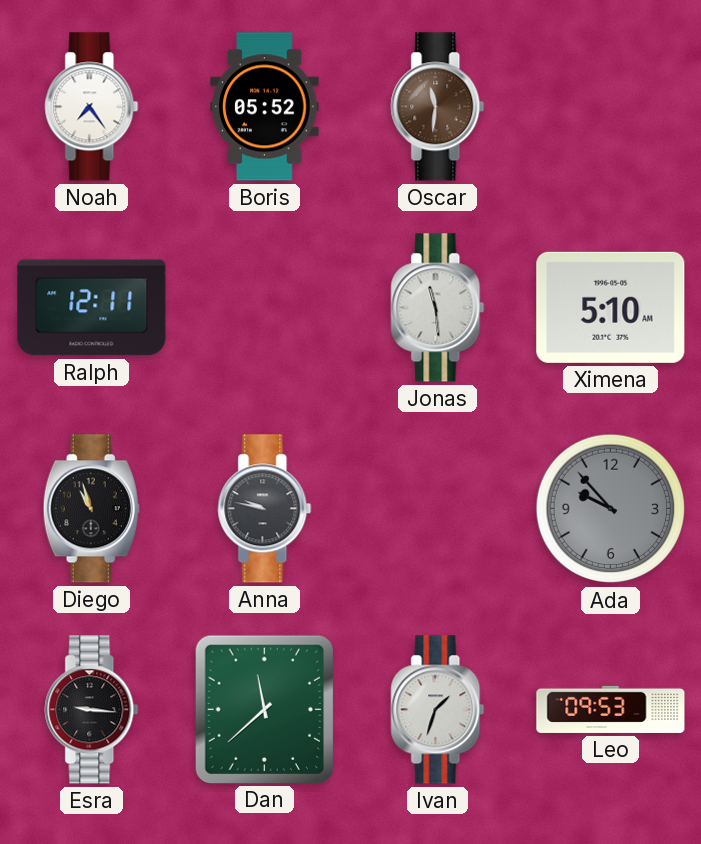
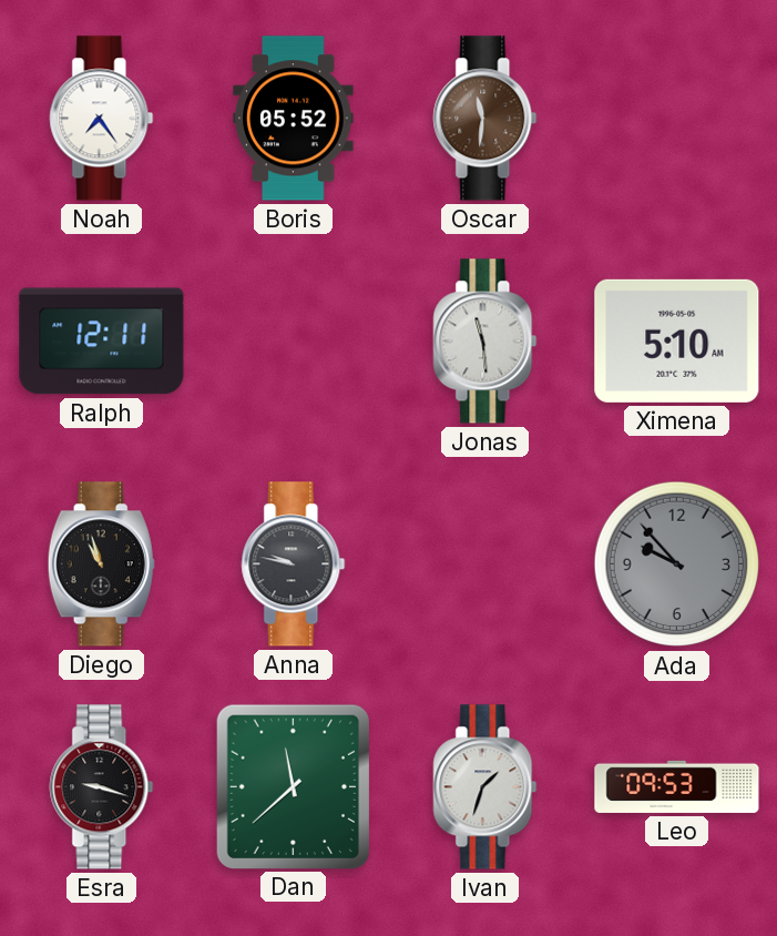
Esra: 9:16 -> 9:18 (102, 787)
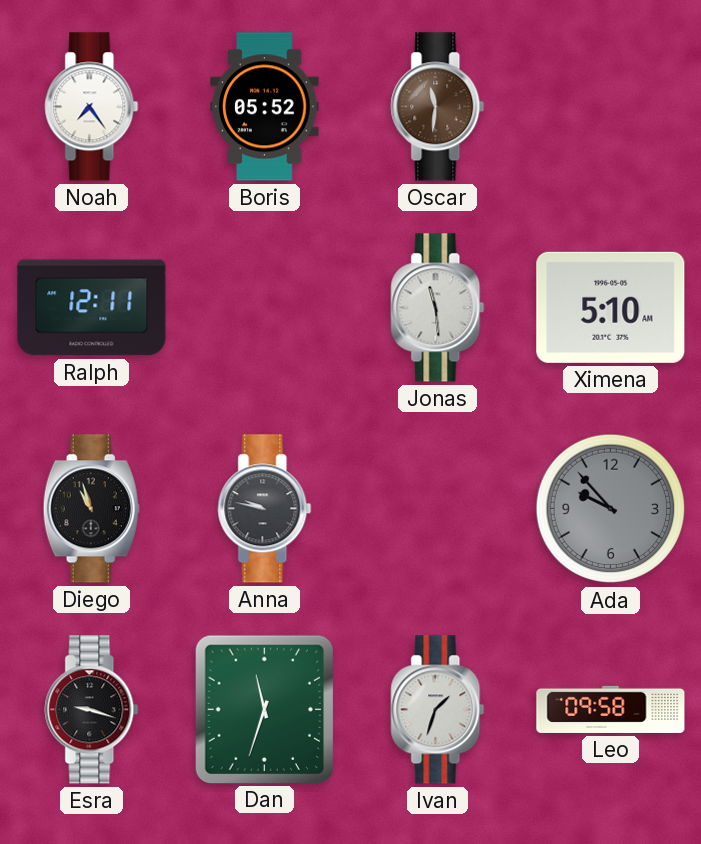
Dan: 11:38 -> 11:33 (264, 709)
Leo: 09:53 -> 09:58 (611, 709)
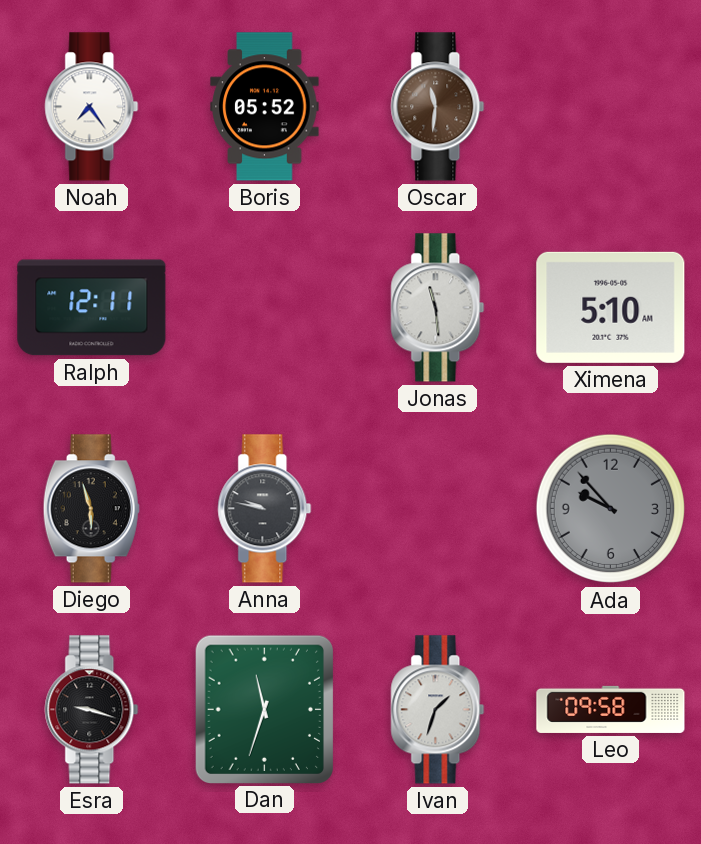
Diego: 10:57 -> 5:57 (91, 509)
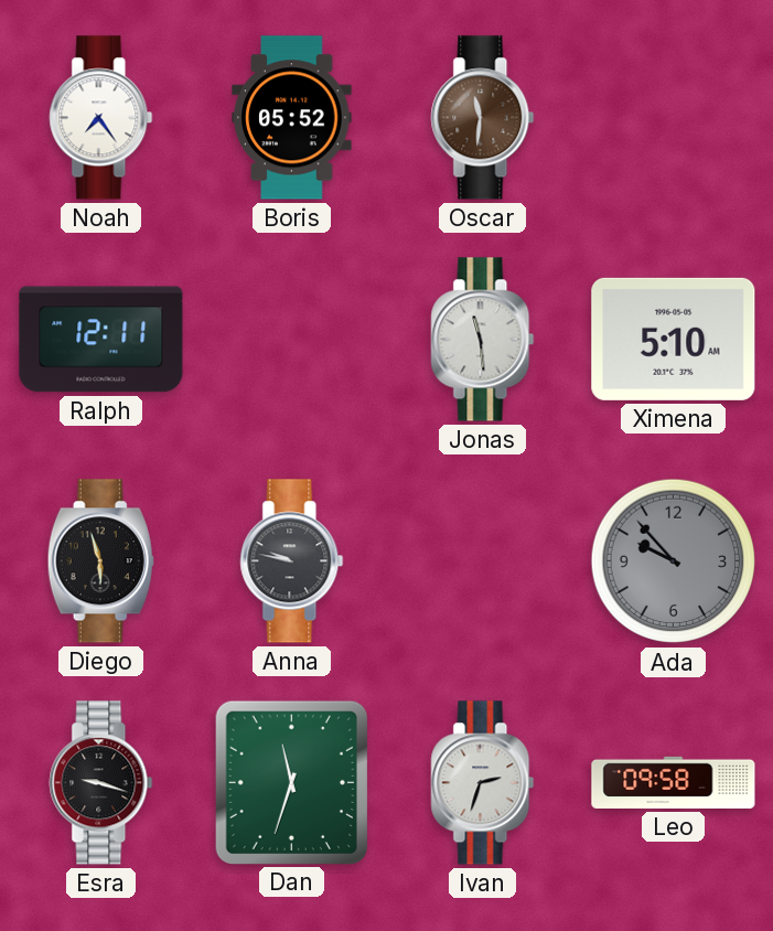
Ivan: 1:33 -> 2:33 (483, 783)
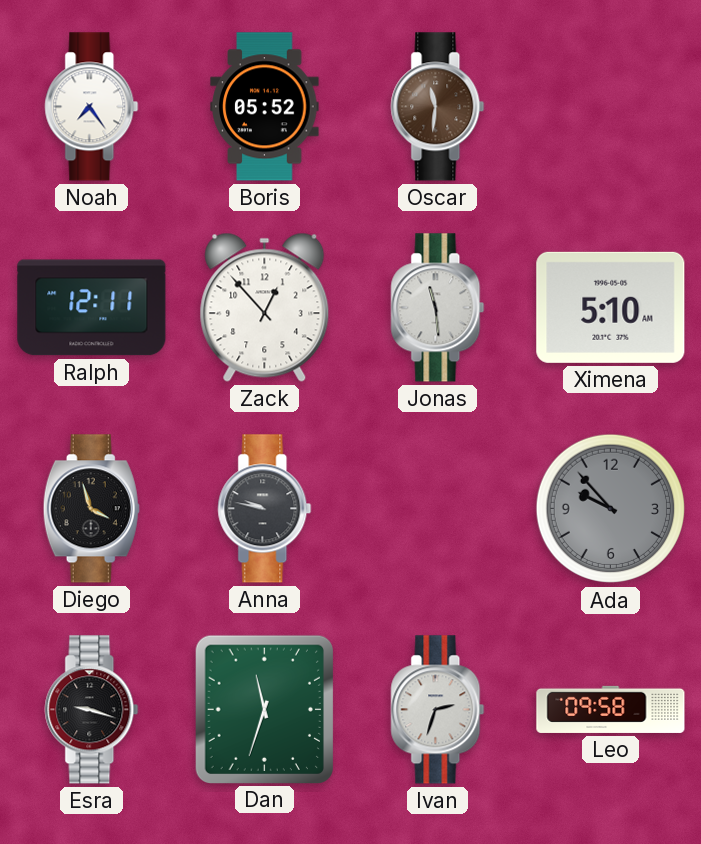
Zack: none -> 12:53 (265, 307)
Diego: 5:57 -> 3:57 (91, 509)
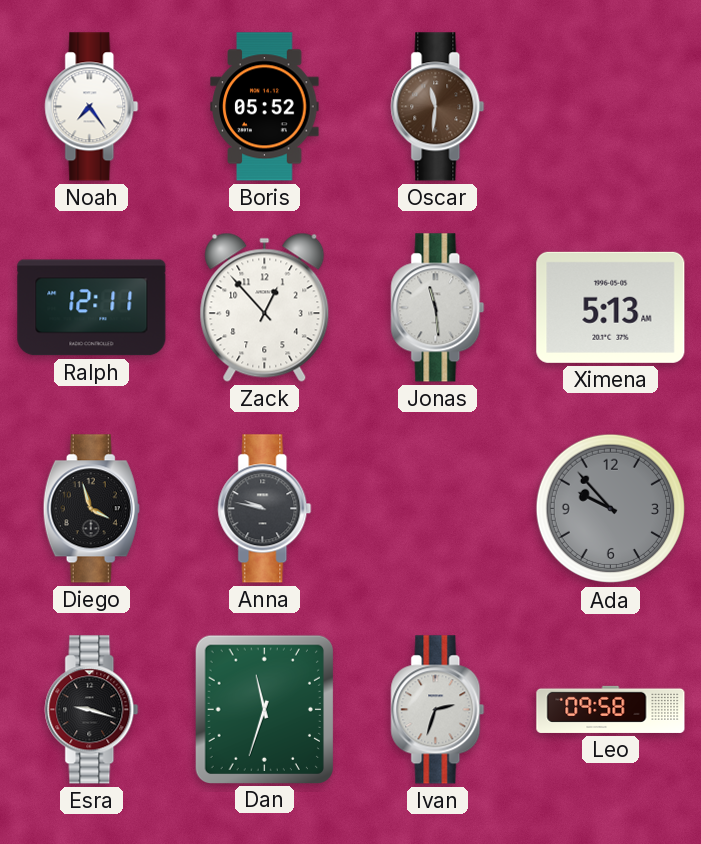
Ximena: 5:10 -> 5:13 (611, 307)
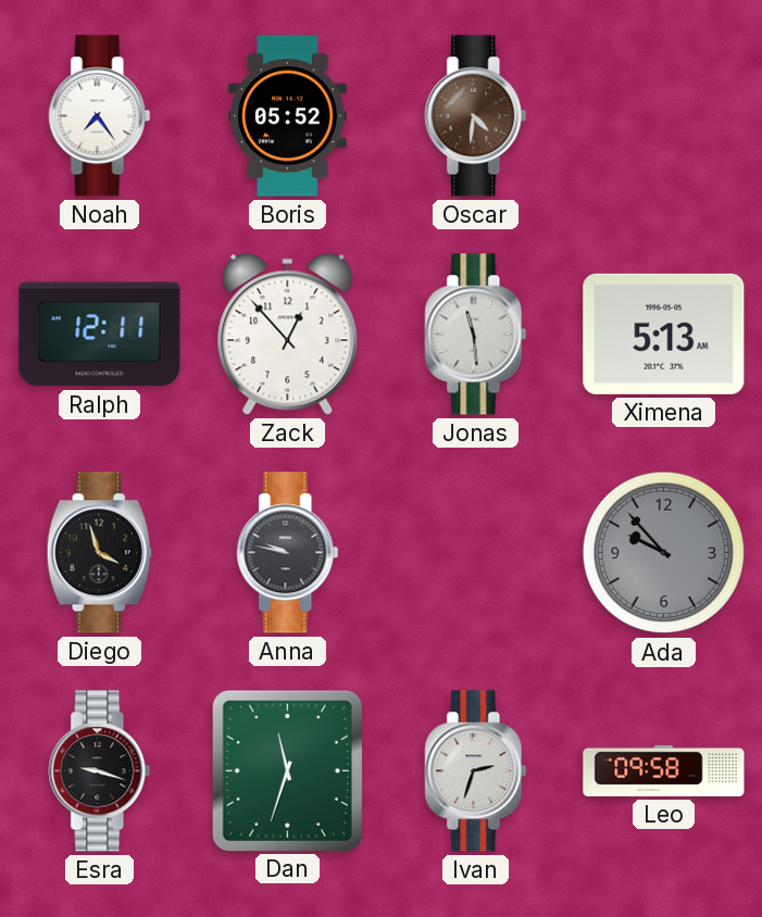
Oscar: 11:31 -> 4:31 (476, 116)
